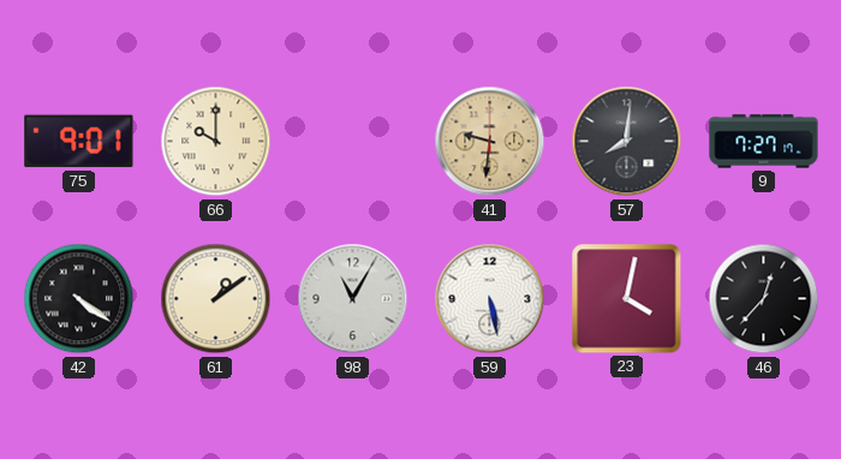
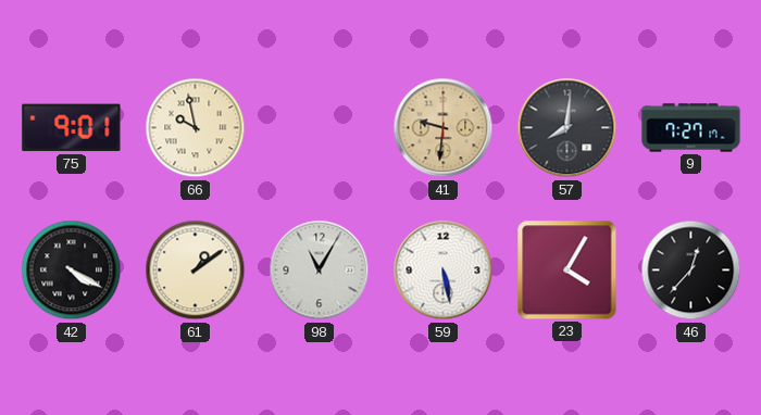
66: 10:00 -> 9:58 (196, 128)
42: 4:21 -> 4:20 (72, 271)
23: 4:02 -> 4:05 (567, 271)
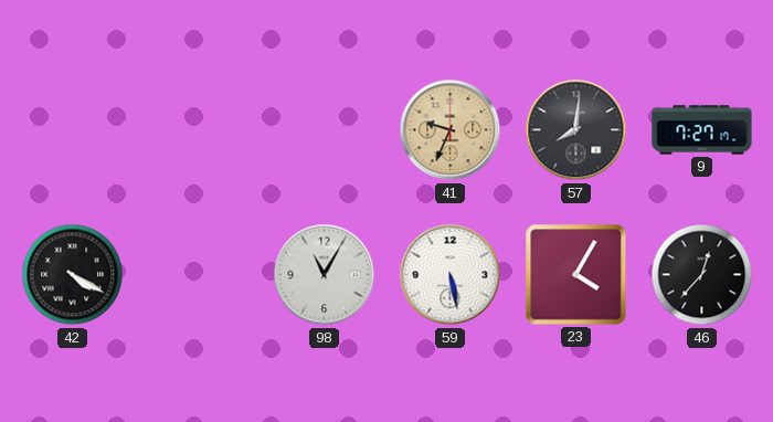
75: 9:01 -> none (72, 128)
66: 9:58 -> none (196, 128)
41: 9:31 -> 9:34 (451, 130)
61: 1:09 -> none (196, 271)
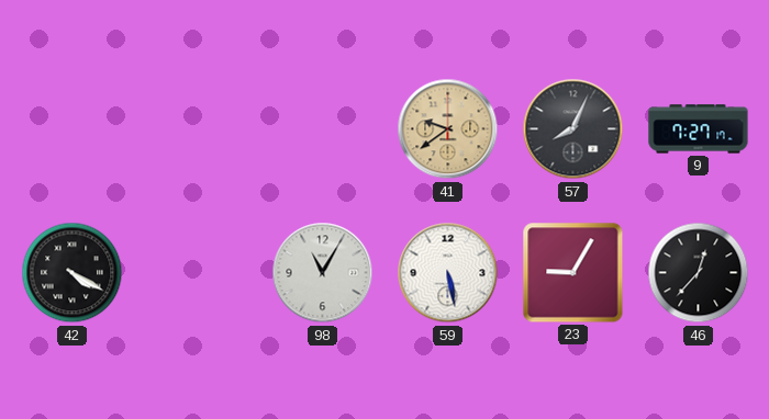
41: 9:34 -> 9:39 (448, 129)
57: 8:01 -> 8:04 (573, 129)
23: 4:05 -> 9:05 (573, 273)
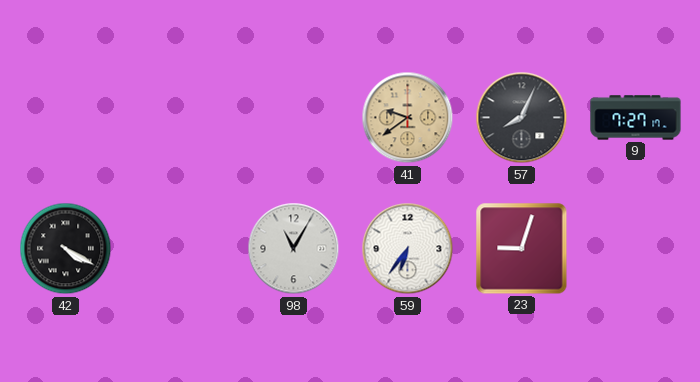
59: 5:28 -> 6:36 (408, 249)
23: 9:05 -> 9:03 (522, 249)
46: 12:37 -> none (699, 273)
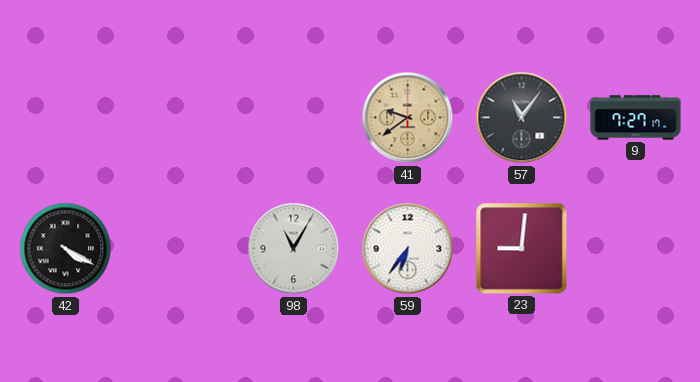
57: 8:04 -> 11:06 (522, 118)
23: 9:03 -> 9:01 (522, 249)
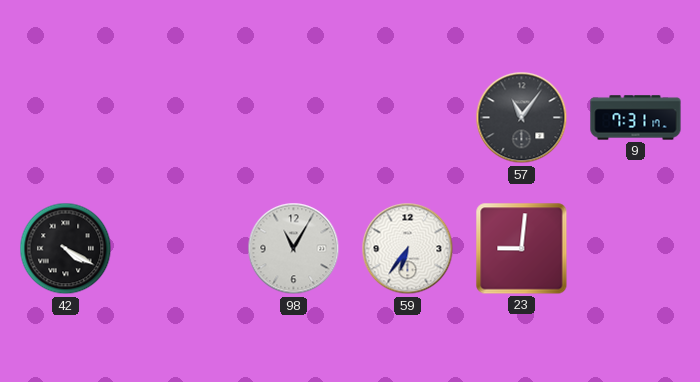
41: 9:39 -> none (408, 118)
9: 7:27 -> 7:31 (636, 118)
